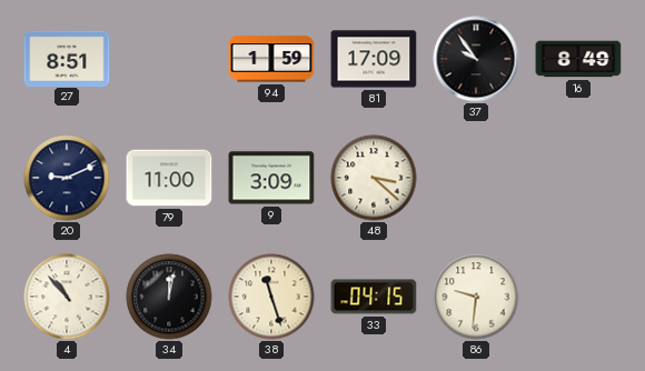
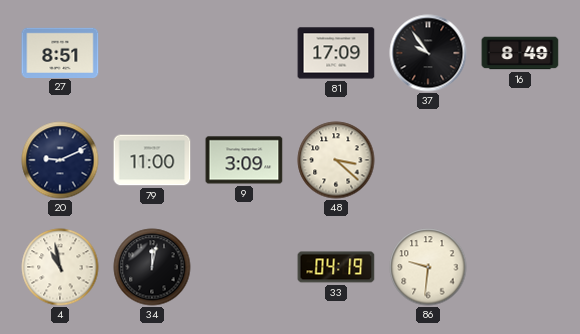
94: 1:59 -> none (271, 59)
4: 10:53 -> 10:58 (60, 267)
38: 11:27 -> none (271, 297)
33: 04:15 -> 04:19 (336, 267)
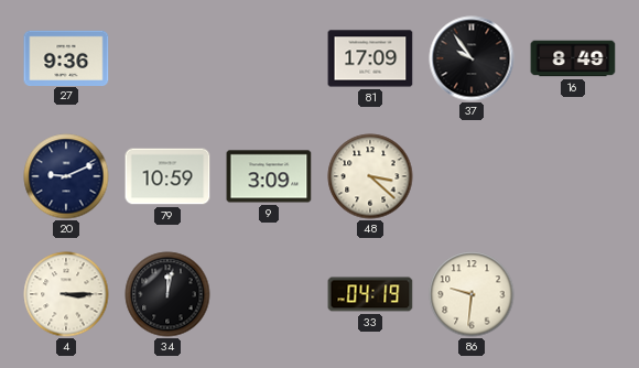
27: 8:51 -> 9:36 (66, 57)
79: 11:00 -> 10:59 (167, 176)
4: 10:58 -> 3:15 (66, 294)
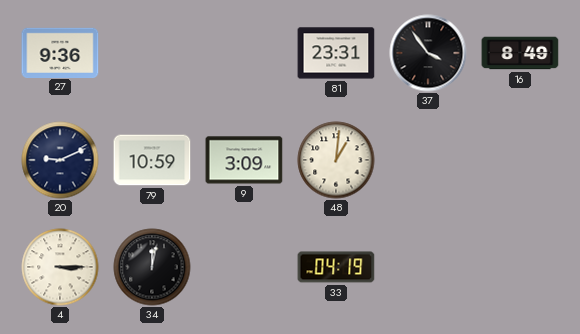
81: 17:09 -> 23:31 (336, 53)
37: 9:54 -> 3:54 (428, 53)
48: 3:22 -> 1:01 (336, 160)
86: 9:31 -> none (472, 294)
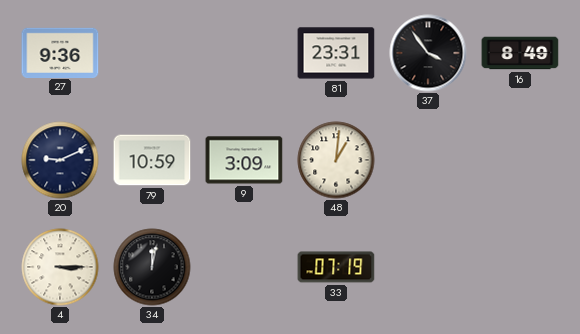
33: 04:19 -> 07:19 (336, 267)
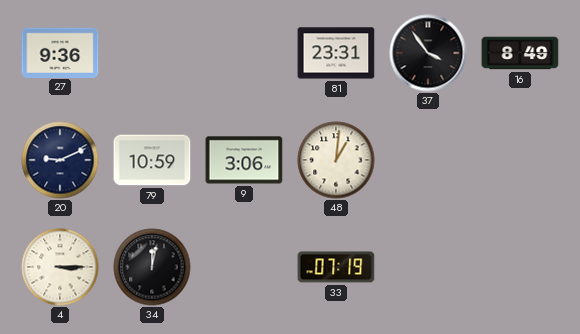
9: 3:09 -> 3:06 (244, 160)
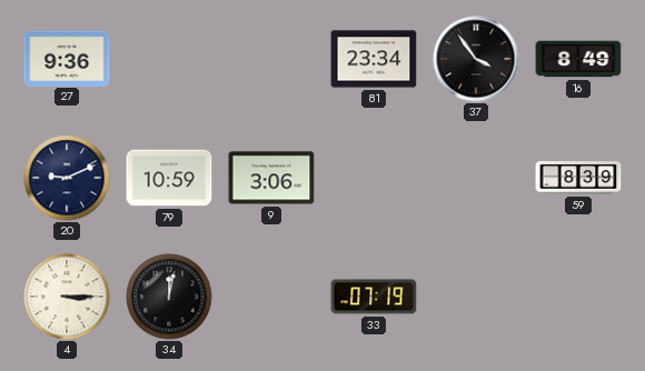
81: 23:31 -> 23:34 (374, 59)
48: 1:01 -> none (336, 160)
59: none -> 8:39 (578, 178)
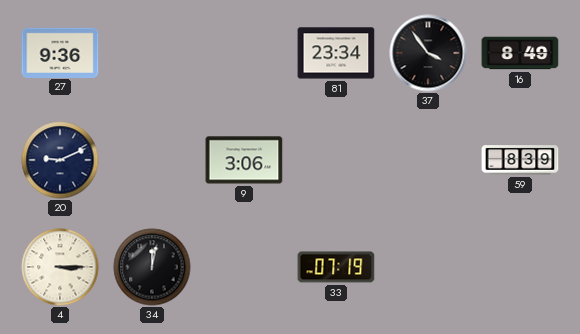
79: 10:59 -> none (169, 178)
